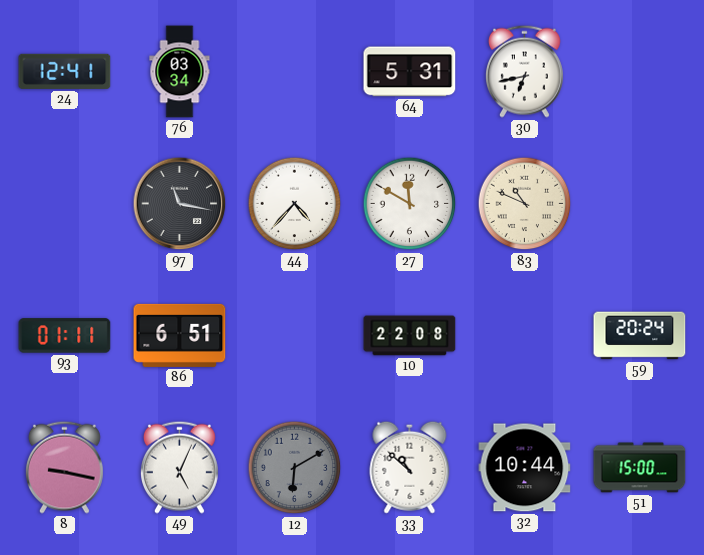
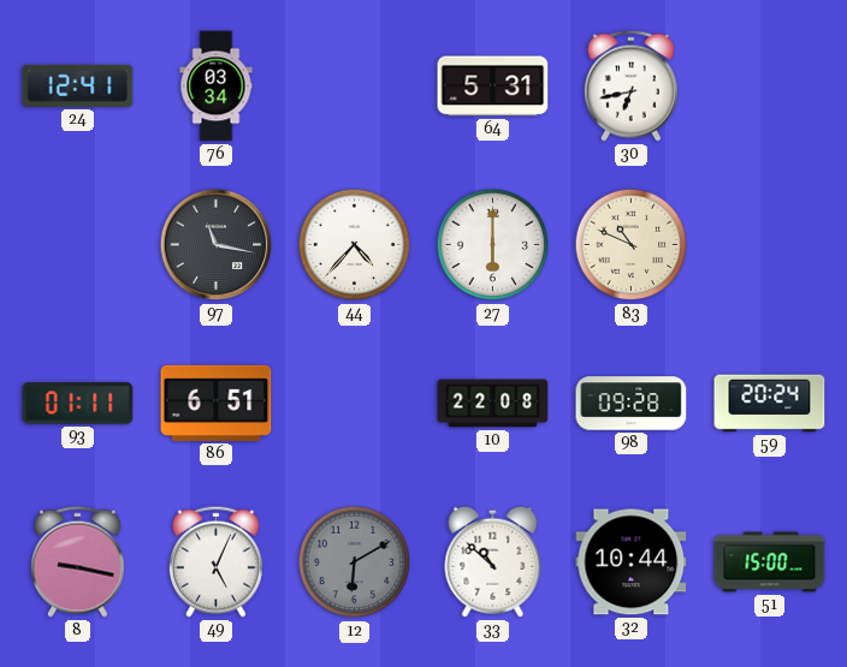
27: 11:50 -> 6:00 (493, 245)
98: none -> 09:28 (632, 404)
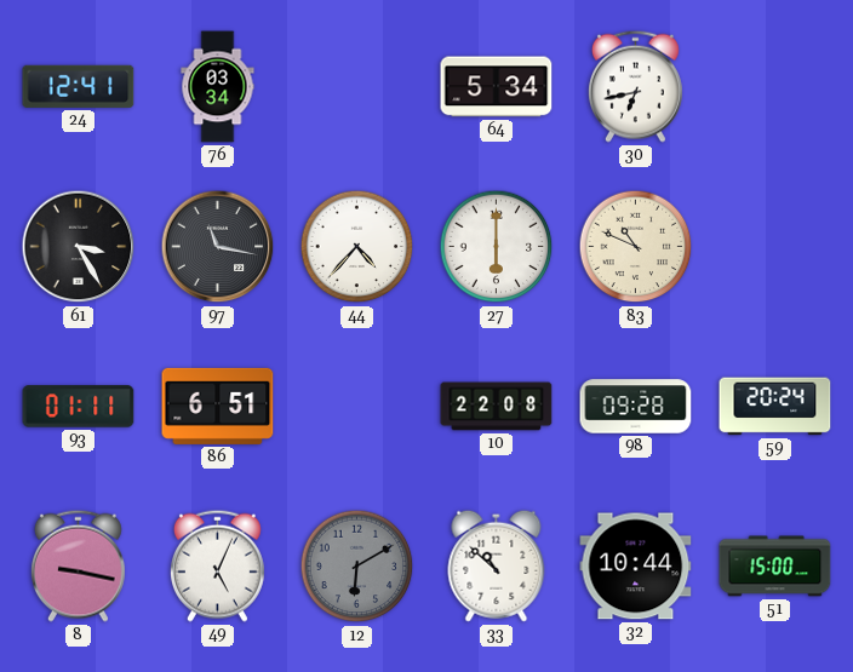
64: 5:31 -> 5:34 (497, 87)
61: none -> 3:25 (79, 247)
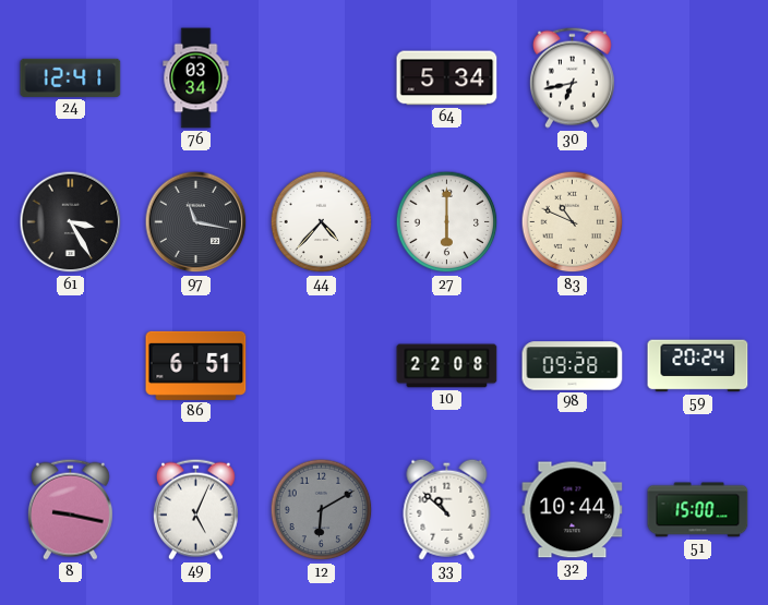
93: 01:11 -> none (79, 407)
